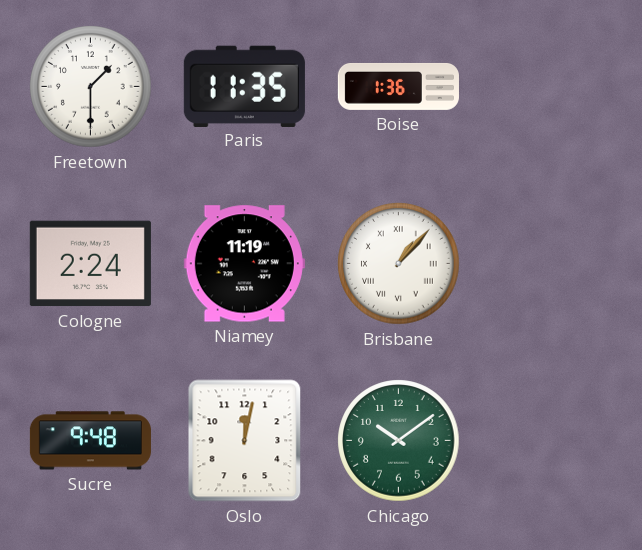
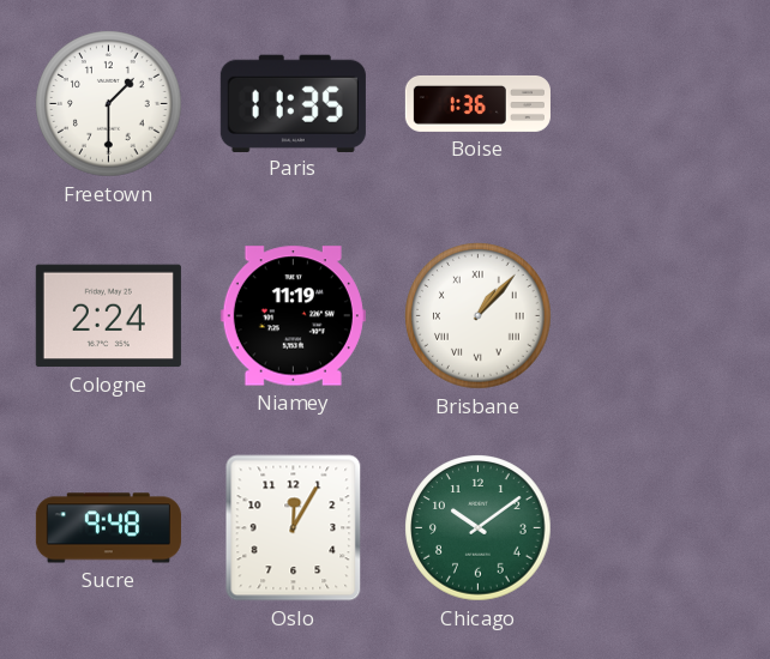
Oslo: 12:02 -> 12:05 (294, 528)
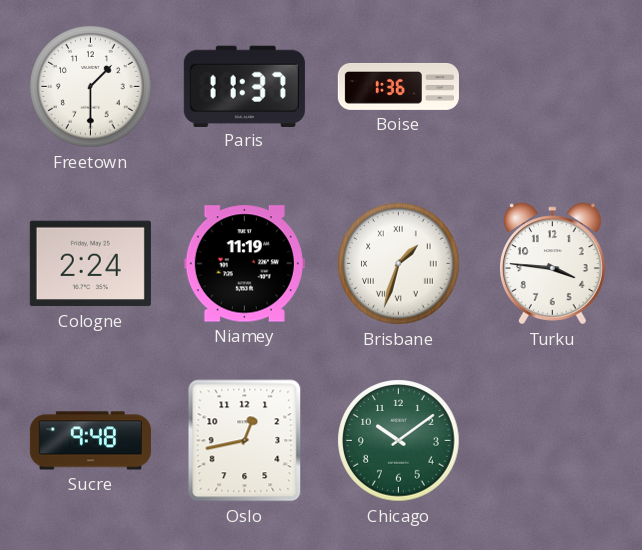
Paris: 11:35 -> 11:37 (244, 86)
Brisbane: 1:07 -> 1:33 (399, 264)
Turku: none -> 3:46 (552, 264)
Oslo: 12:05 -> 12:43 (245, 441)
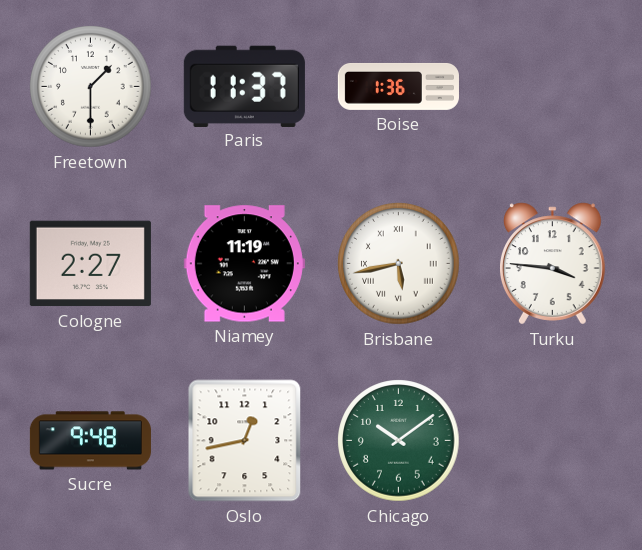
Cologne: 2:24 -> 2:27 (90, 264)
Brisbane: 1:33 -> 5:43 (399, 264)
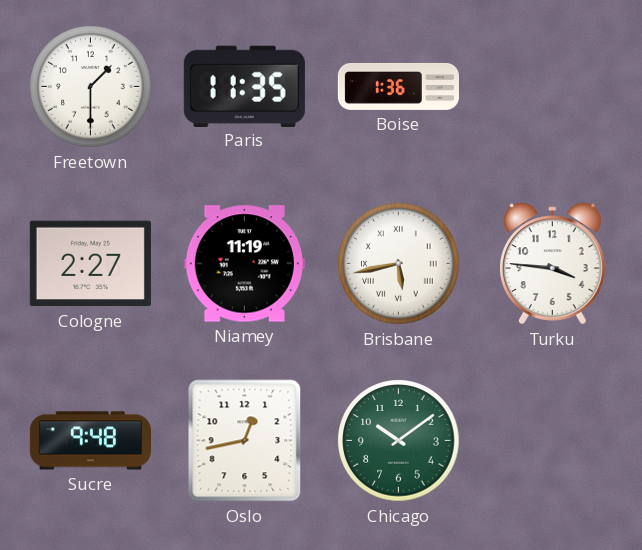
Paris: 11:37 -> 11:35 (244, 86)
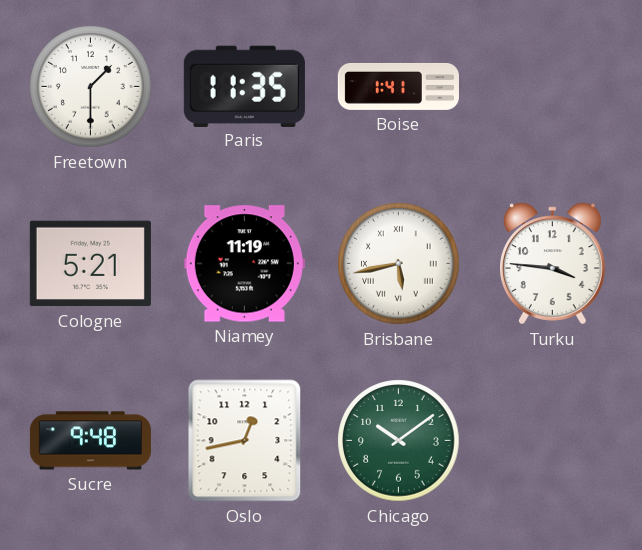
Boise: 1:36 -> 1:41 (398, 86)
Cologne: 2:27 -> 5:21 (90, 264)
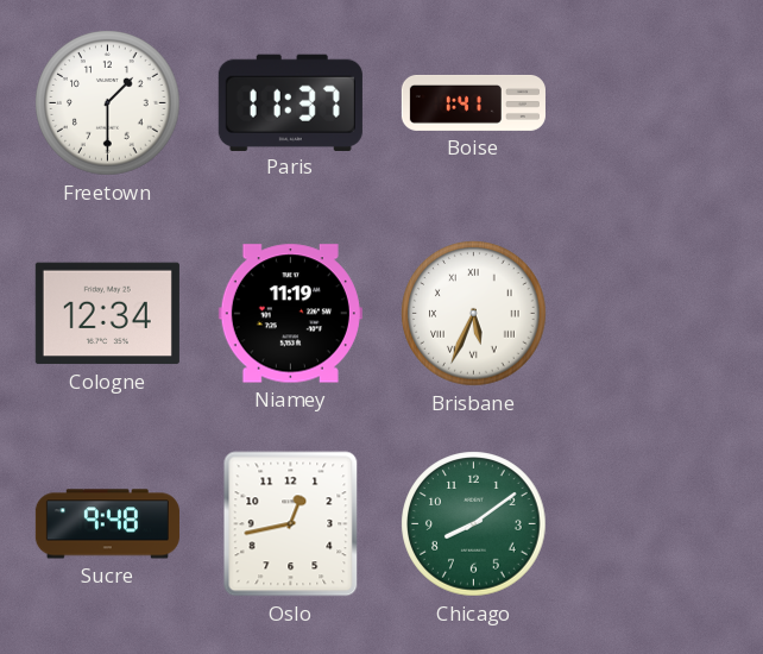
Paris: 11:35 -> 11:37 (290, 102)
Cologne: 5:21 -> 12:34 (107, 314)
Brisbane: 5:43 -> 5:34 (474, 314)
Turku: 3:46 -> none (552, 264)
Chicago: 10:09 -> 8:09 (474, 524)
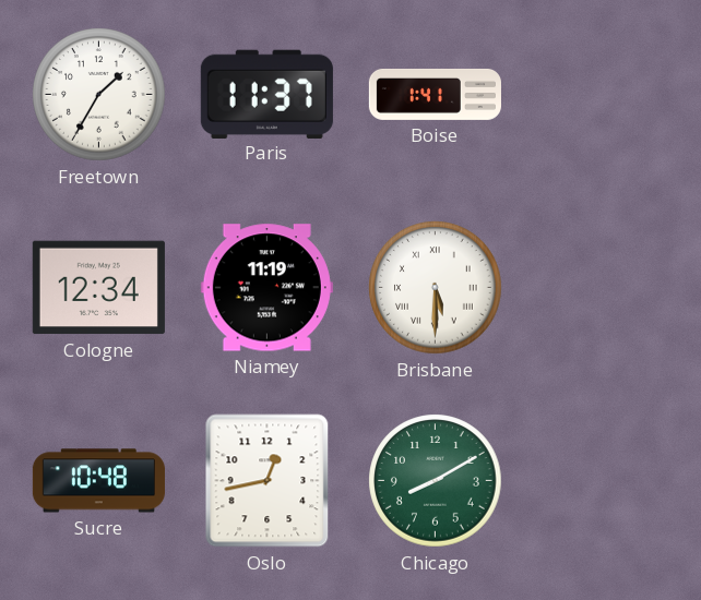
Freetown: 1:30 -> 1:35 (99, 95)
Brisbane: 5:34 -> 5:30 (436, 288)
Sucre: 9:48 -> 10:48 (98, 481)
Chicago: 8:09 -> 8:10 (436, 481)
